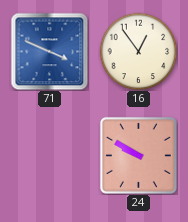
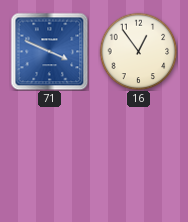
24: 9:50 -> none (138, 155)
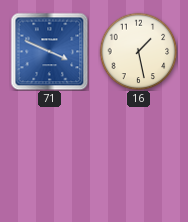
16: 12:54 -> 1:28 (138, 51)
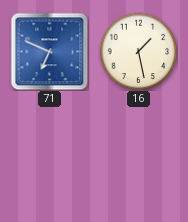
71: 3:49 -> 6:49 (49, 51)
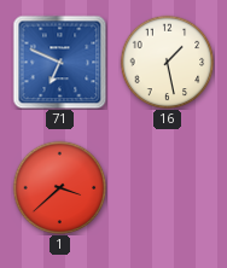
1: none -> 3:38 (59, 187)
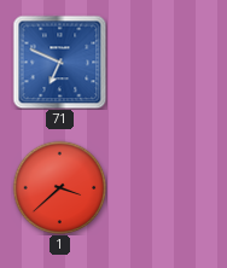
16: 1:28 -> none (167, 62)
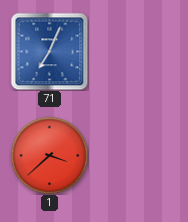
71: 6:49 -> 7:04 (49, 51)
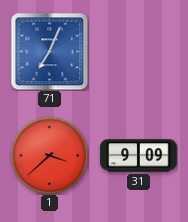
31: none -> 9:09 (139, 156)
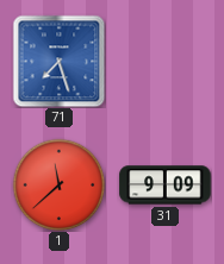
71: 7:04 -> 7:27 (58, 61)
1: 3:38 -> 11:38 (58, 184)
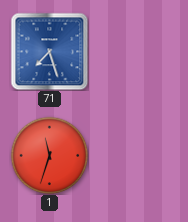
1: 11:38 -> 11:33 (49, 155)
31: 9:09 -> none (166, 186)
